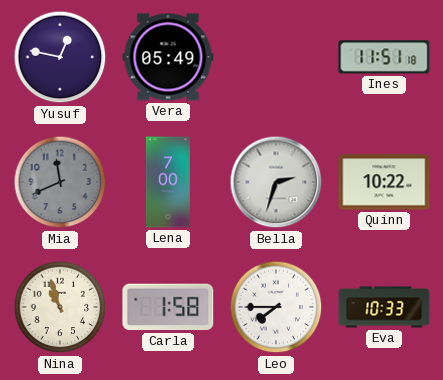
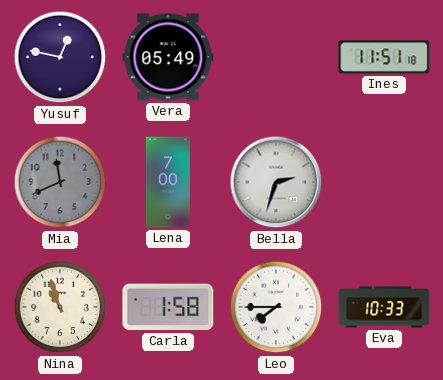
Quinn: 10:22 -> none (384, 182)
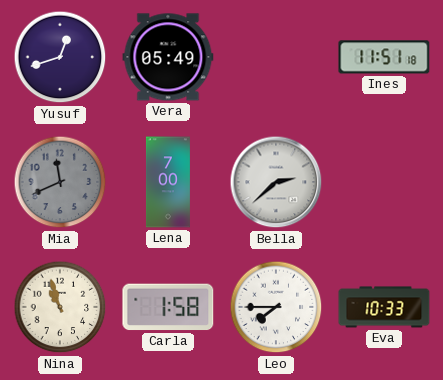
Yusuf: 12:47 -> 12:42 (60, 57)
Bella: 2:33 -> 2:38 (276, 182)
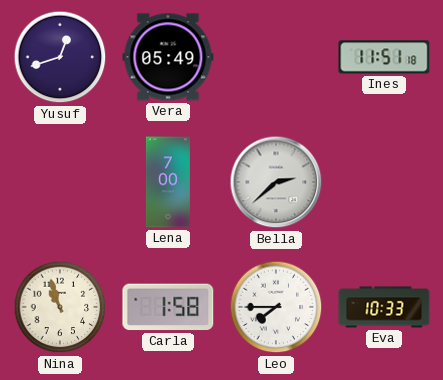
Mia: 11:41 -> none (60, 182)
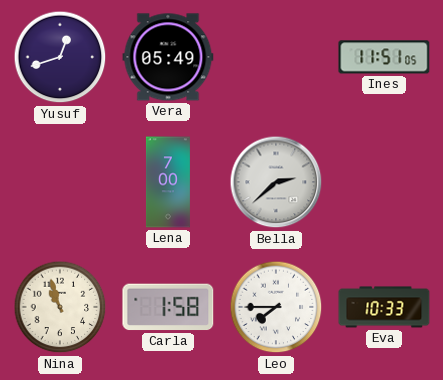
Ines: 11:51:18 -> 11:51:05 (384, 57)
